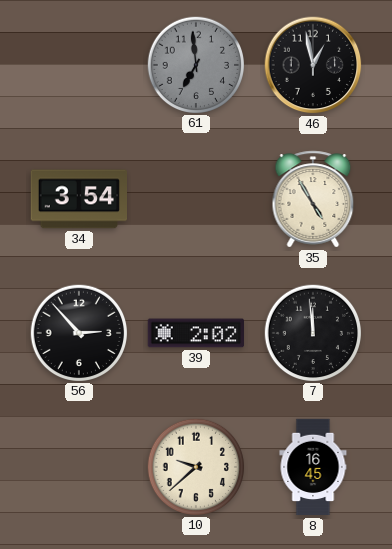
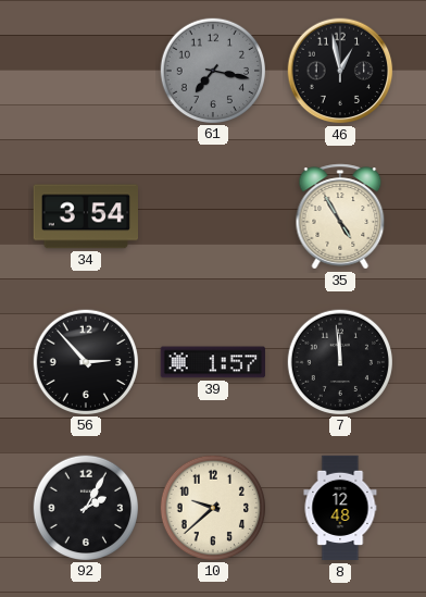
61: 6:59 -> 7:17 (212, 70)
39: 2:02 -> 1:57 (212, 362)
92: none -> 2:05 (85, 507)
8: 16:45 -> 12:48 (340, 508)
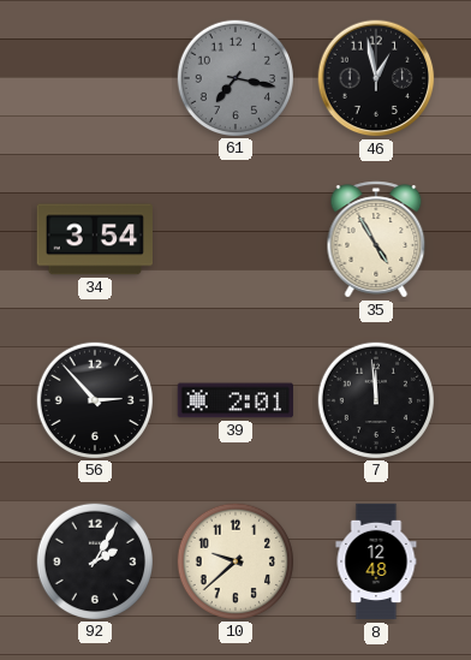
39: 1:57 -> 2:01 (234, 400)
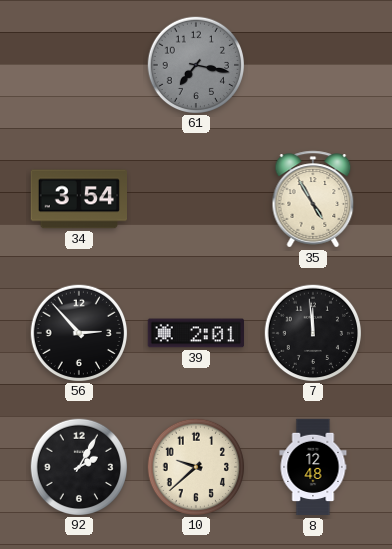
46: 12:58 -> none (376, 78)
